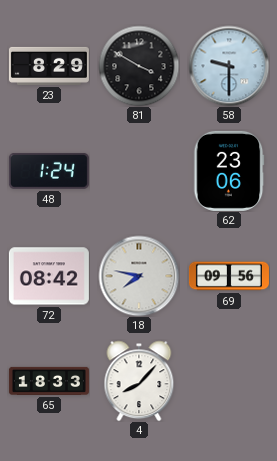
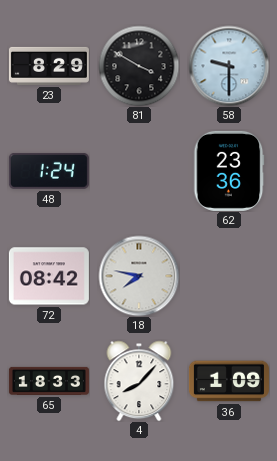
62: 23:06 -> 23:36 (229, 171)
69: 09:56 -> none (229, 276)
36: none -> 1:09 (229, 381)
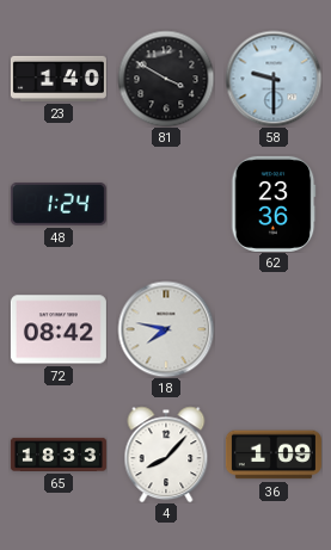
23: 8:29 -> 1:40 (59, 79)
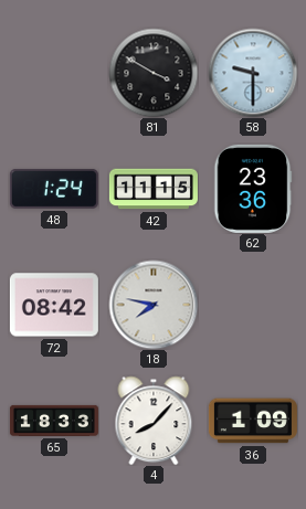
23: 1:40 -> none (59, 79)
42: none -> 11:15 (154, 189)
